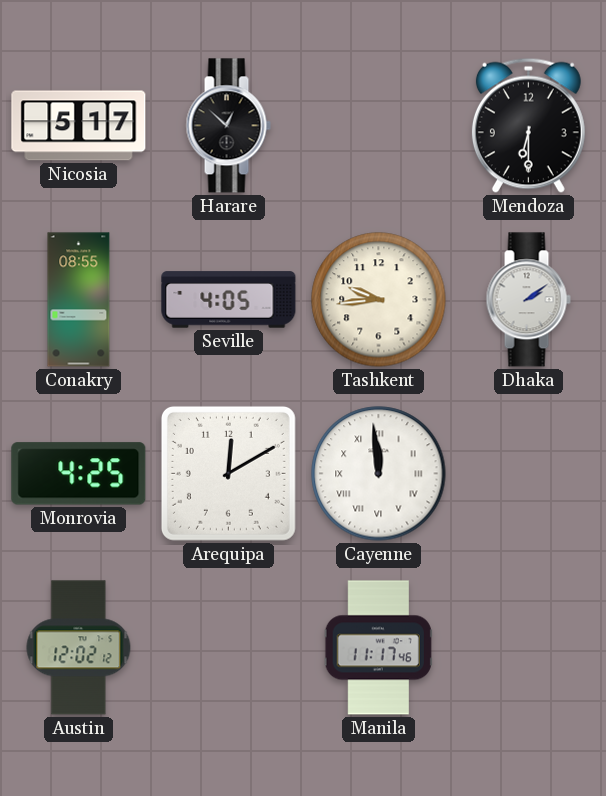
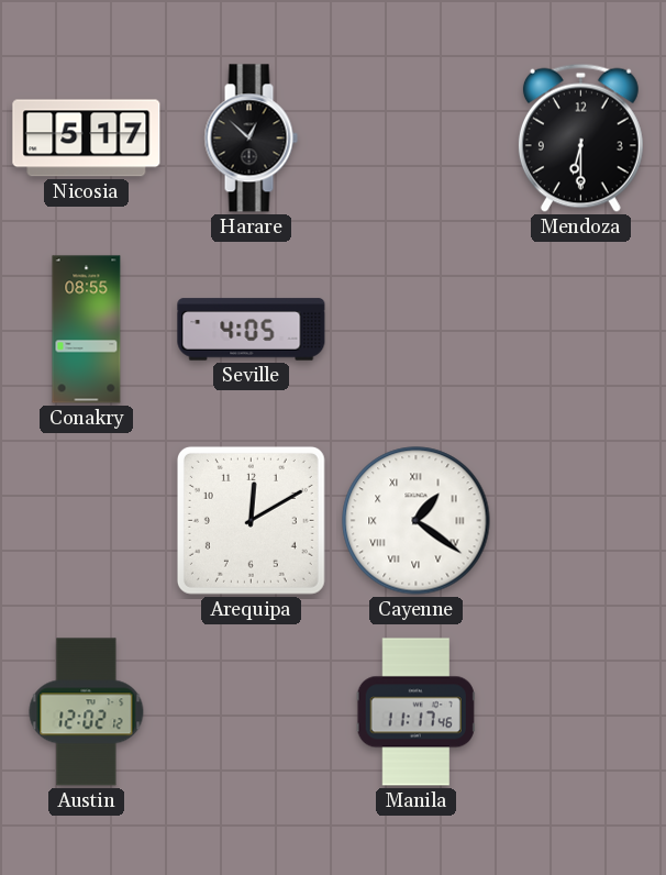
Tashkent: 9:44 -> none (379, 300)
Dhaka: 2:09 -> none (528, 300)
Monrovia: 4:25 -> none (79, 474)
Cayenne: 11:59 -> 1:21 (417, 521)
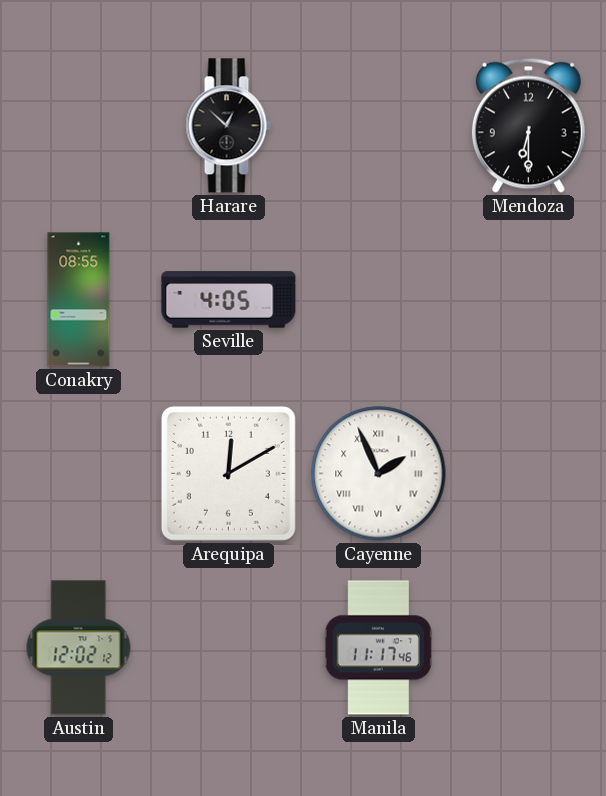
Nicosia: 5:17 -> none (87, 139)
Cayenne: 1:21 -> 1:56 (379, 474)
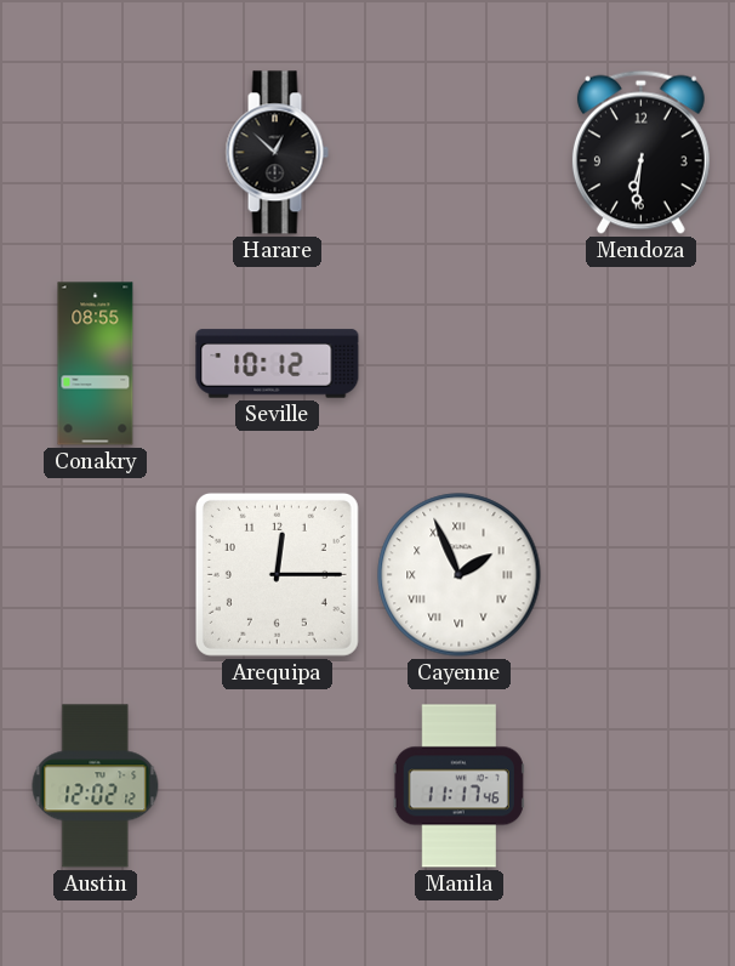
Mendoza: 6:30 -> 6:31 (640, 152)
Seville: 4:05 -> 10:12 (278, 364)
Arequipa: 12:10 -> 12:15 (277, 574)
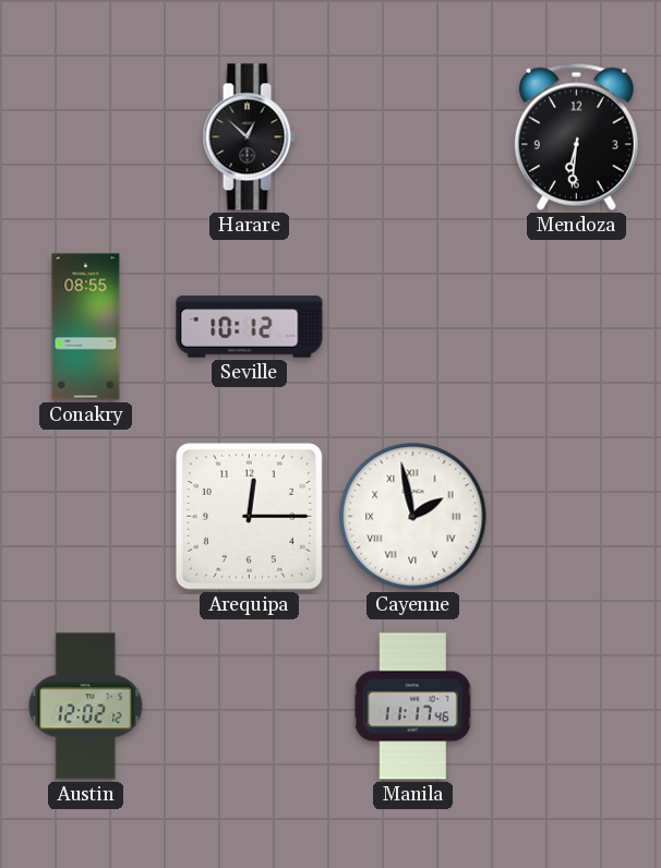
Cayenne: 1:56 -> 1:58 (413, 517)
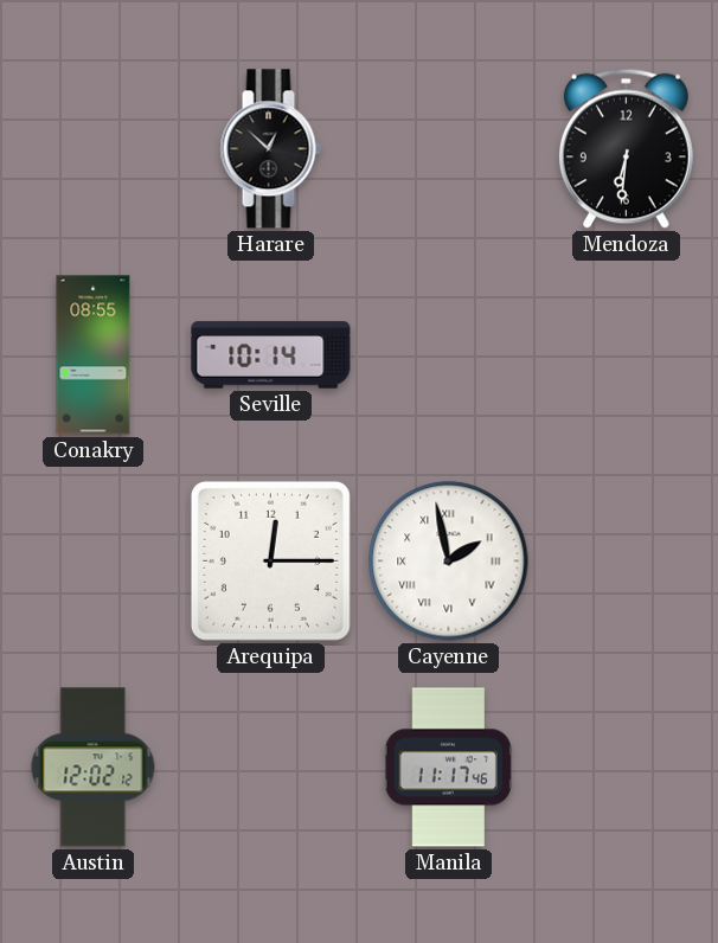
Seville: 10:12 -> 10:14 (271, 355)
